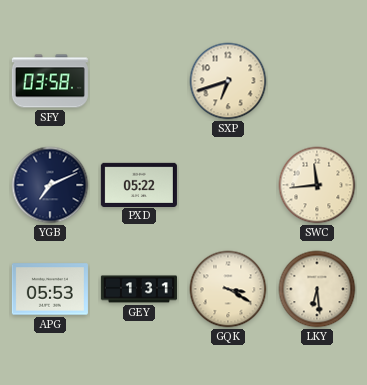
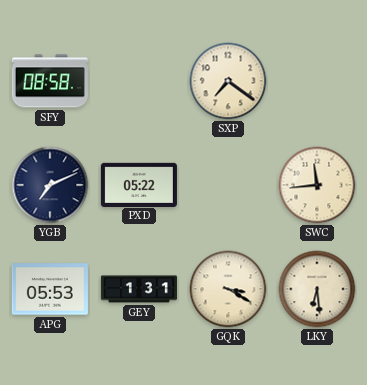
SFY: 03:58 -> 08:58 (50, 81)
SXP: 6:42 -> 7:21 (228, 81)
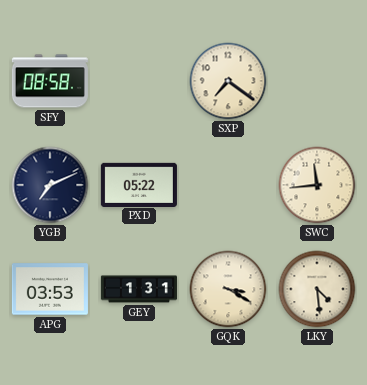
APG: 05:53 -> 03:53 (50, 289)
LKY: 6:29 -> 4:29 (317, 289)
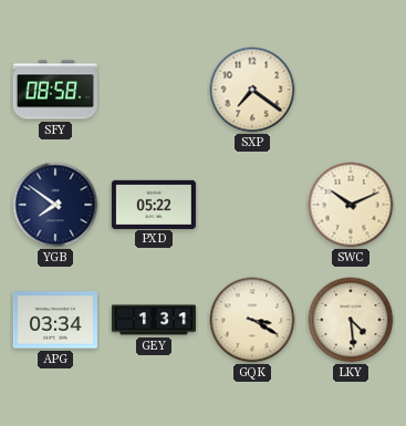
YGB: 7:11 -> 7:51 (55, 205)
SWC: 11:44 -> 10:11 (351, 205)
APG: 03:53 -> 03:34 (55, 320)
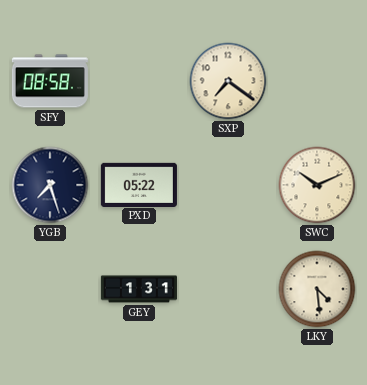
YGB: 7:51 -> 7:27 (50, 185)
APG: 03:34 -> none (55, 320)
GQK: 3:20 -> none (252, 320)
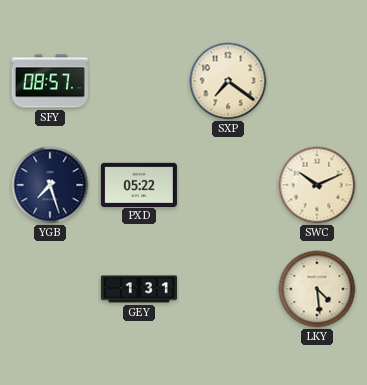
SFY: 08:58 -> 08:57 (50, 81)
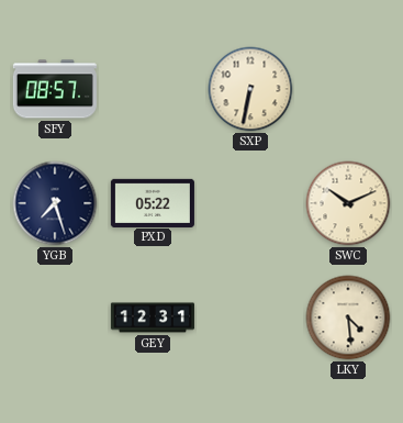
SXP: 7:21 -> 6:32 (250, 89)
GEY: 1:31 -> 12:31 (153, 318)
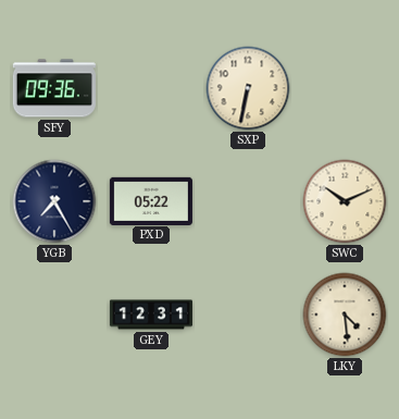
SFY: 08:57 -> 09:36 (54, 88)
YGB: 7:27 -> 7:25 (54, 201)
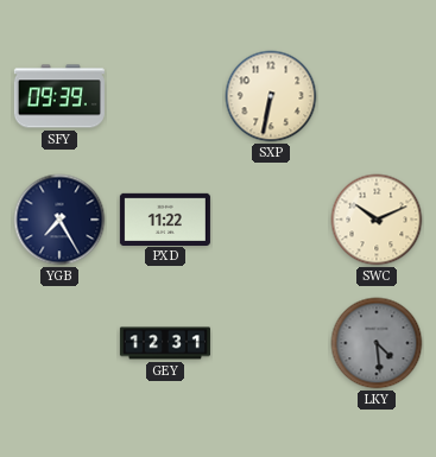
SFY: 09:36 -> 09:39 (59, 96)
PXD: 05:22 -> 11:22 (165, 218)
LKY dial: cream -> grey (377, 343)
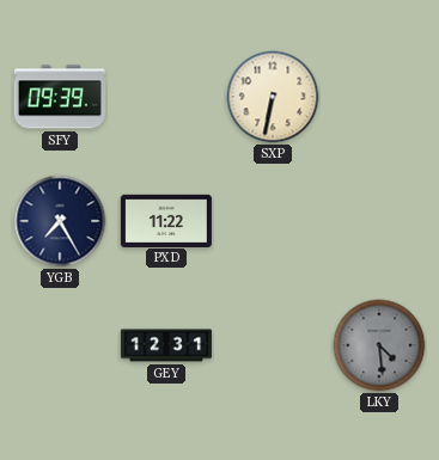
SWC: 10:11 -> none (377, 220)
